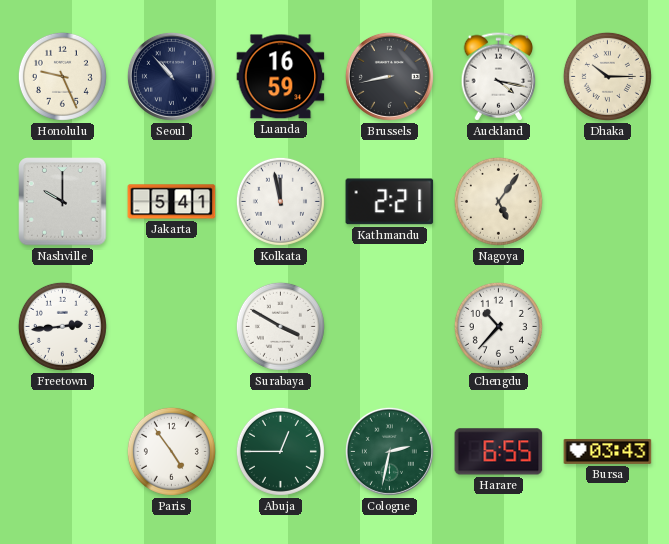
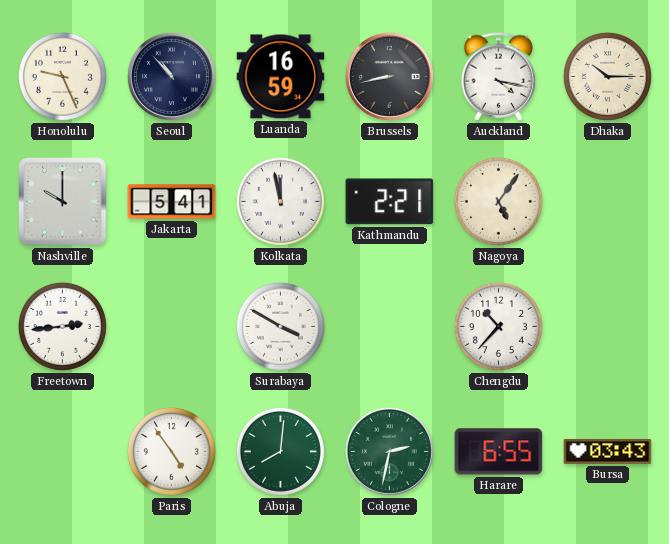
Abuja: 12:45 -> 8:01 (280, 451)
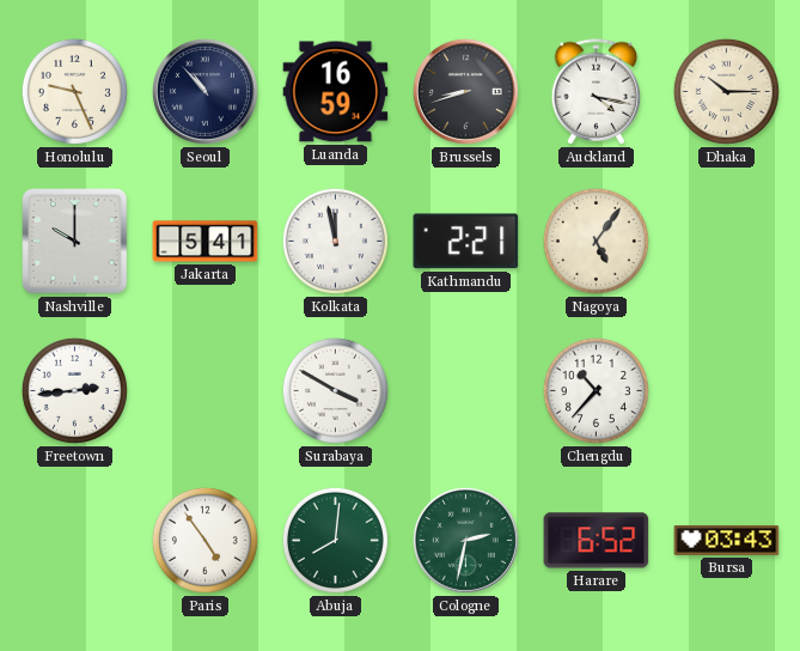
Brussels: 8:43 -> 8:42 (465, 91)
Harare: 6:55 -> 6:52 (597, 541)
